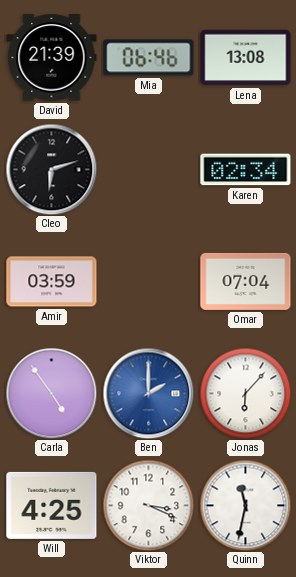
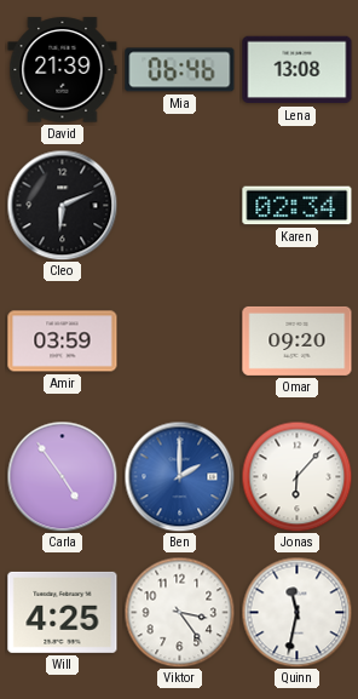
Cleo: 6:12 -> 6:11 (62, 205)
Omar: 07:04 -> 09:20 (298, 340)
Viktor: 3:19 -> 3:24 (179, 612)
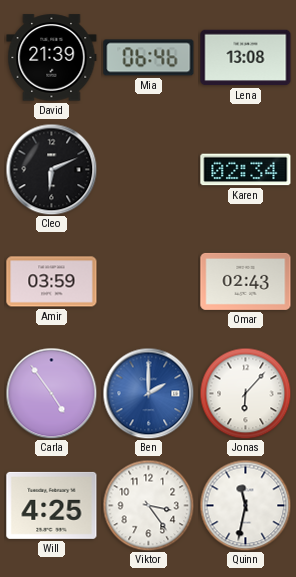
Omar: 09:20 -> 02:43 (246, 281)
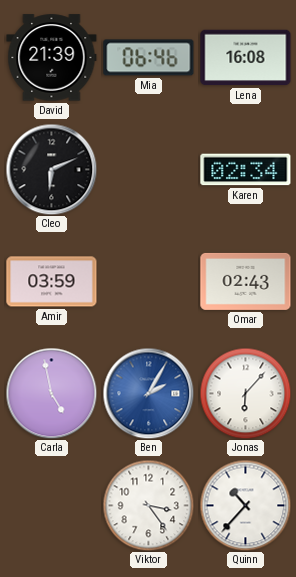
Lena: 13:08 -> 16:08 (246, 58)
Carla: 4:54 -> 4:58 (51, 393)
Ben: 2:00 -> 2:05 (148, 393)
Will: 4:25 -> none (52, 505)
Quinn: 11:32 -> 10:37 (245, 505)
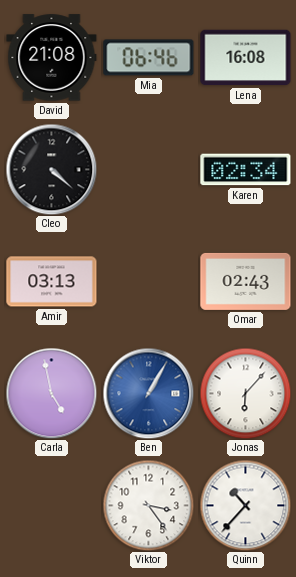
David: 21:39 -> 21:08 (52, 58)
Cleo: 6:11 -> 4:22 (51, 169)
Amir: 03:59 -> 03:13 (52, 282)
Ben: 2:05 -> 1:05 (148, 393)
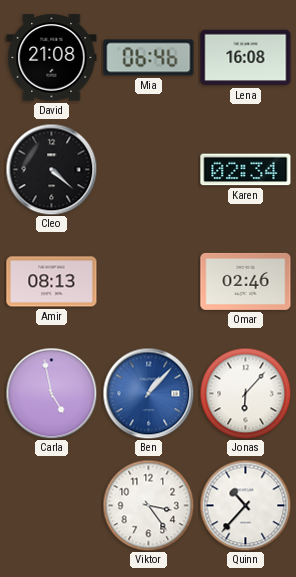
Amir: 03:13 -> 08:13 (52, 282)
Omar: 02:43 -> 02:46 (246, 281)
Ben: 1:05 -> 1:07 (148, 393)
